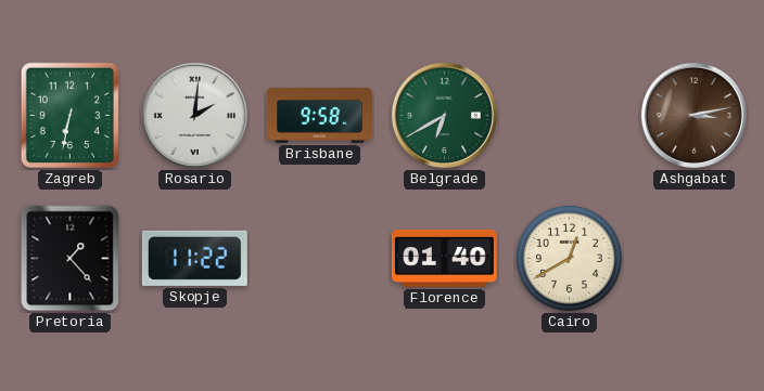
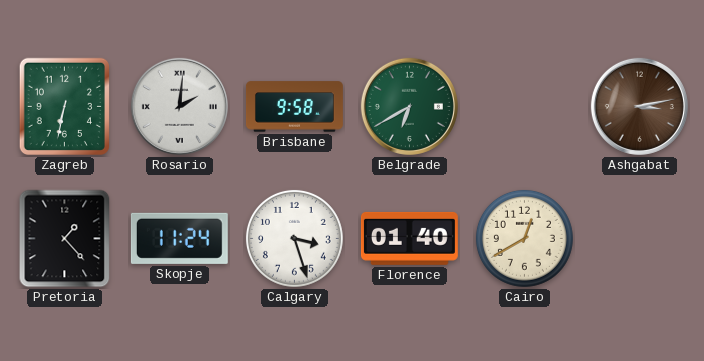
Skopje: 11:22 -> 11:24 (179, 238)
Calgary: none -> 3:27 (294, 238)
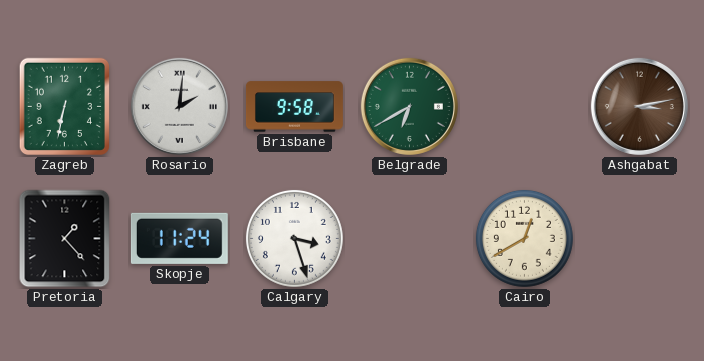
Florence: 01:40 -> none (409, 238)
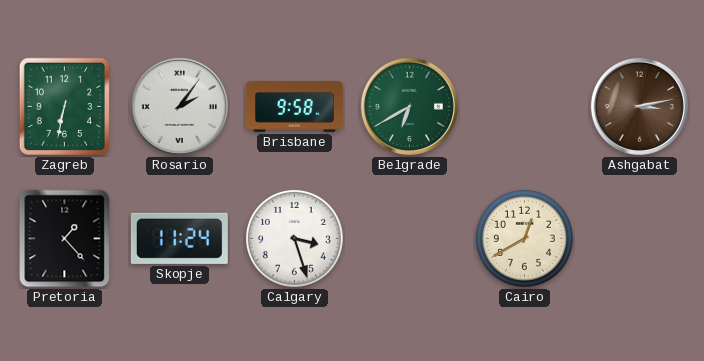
Rosario: 2:01 -> 2:06 (179, 106)
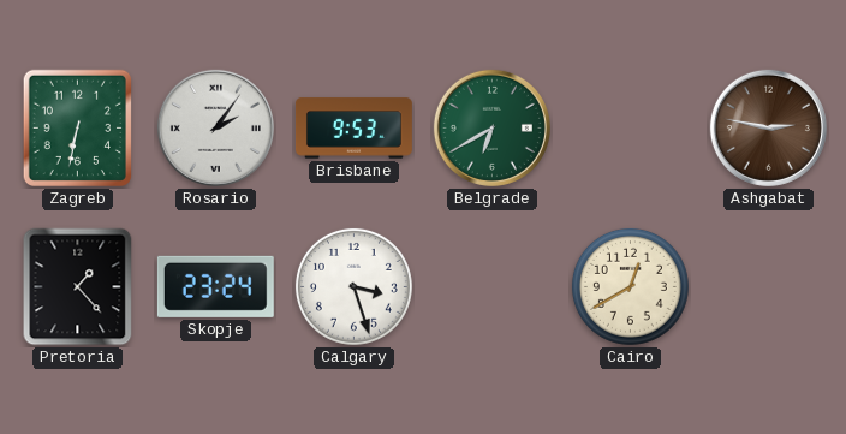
Brisbane: 9:58 -> 9:53 (355, 129)
Ashgabat: 3:13 -> 2:47 (768, 127)
Skopje: 11:24 -> 23:24 (215, 286)
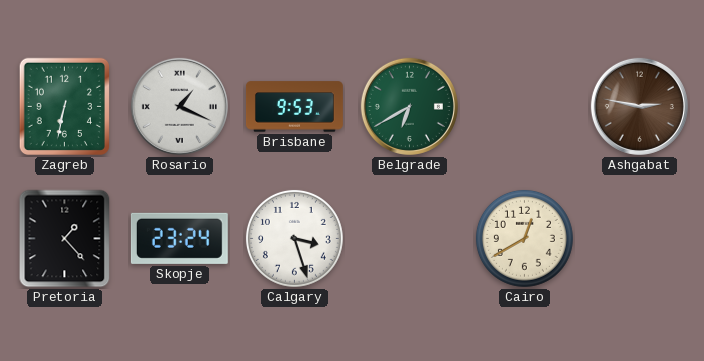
Rosario: 2:06 -> 1:19 (179, 106)
